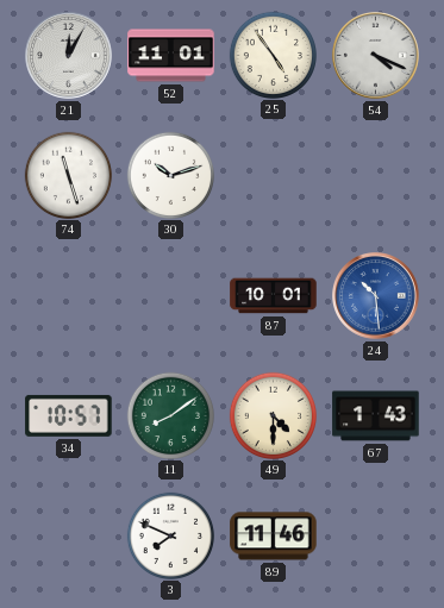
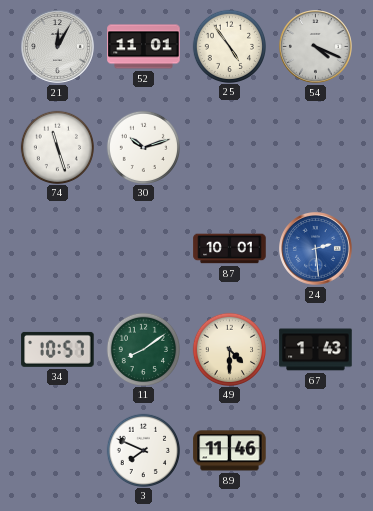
24: 10:29 -> 2:29 (316, 249)
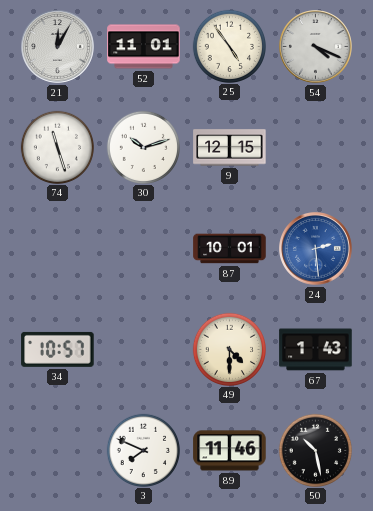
9: none -> 12:15 (230, 148)
11: 8:09 -> none (143, 349)
50: none -> 10:28 (315, 450)
